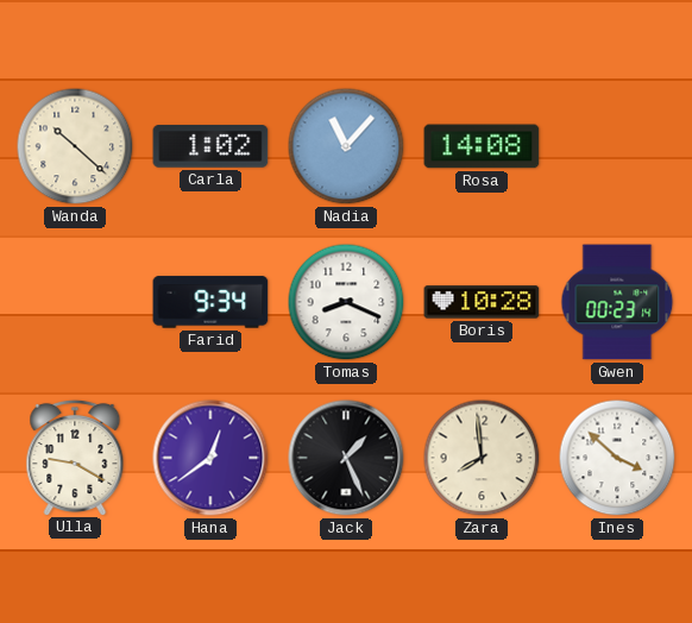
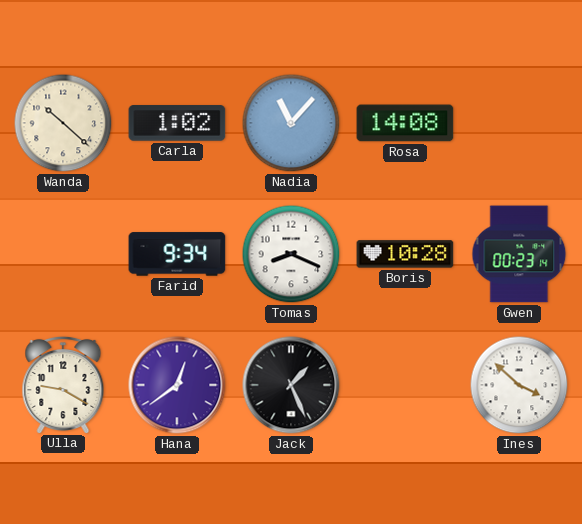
Zara: 7:59 -> none (482, 458)
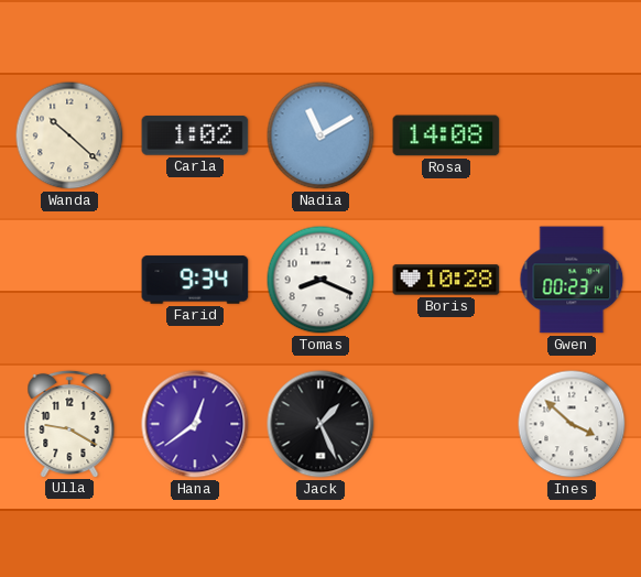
Nadia: 11:07 -> 11:10 (320, 135)
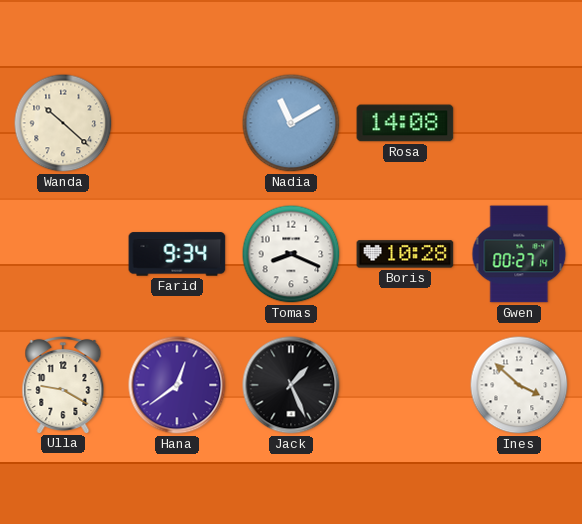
Carla: 1:02 -> none (195, 135)
Gwen: 00:23 -> 00:27 (519, 254)
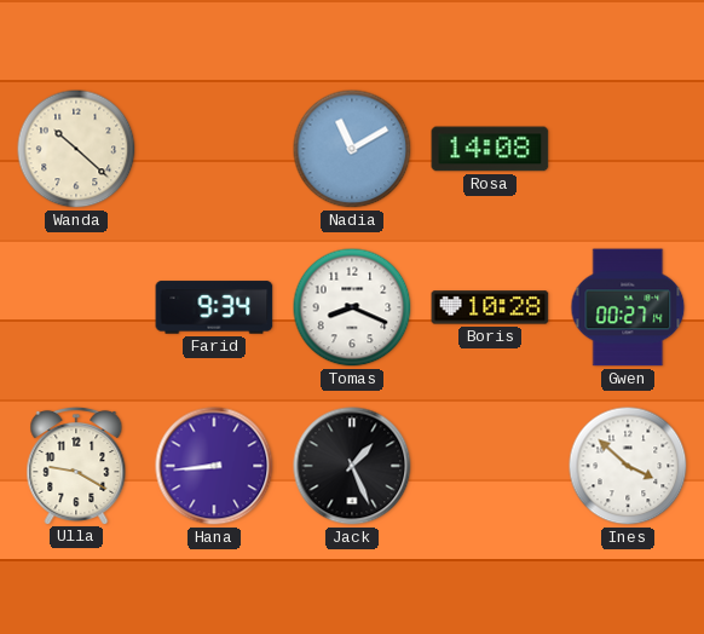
Hana: 12:39 -> 8:44 (214, 466)
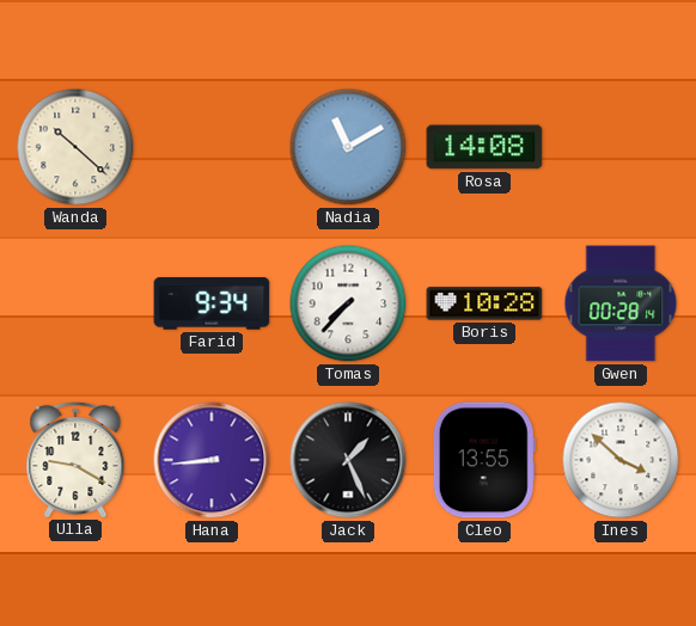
Tomas: 8:19 -> 7:37 (348, 303)
Gwen: 00:27 -> 00:28 (621, 303)
Cleo: none -> 13:55 (484, 460)
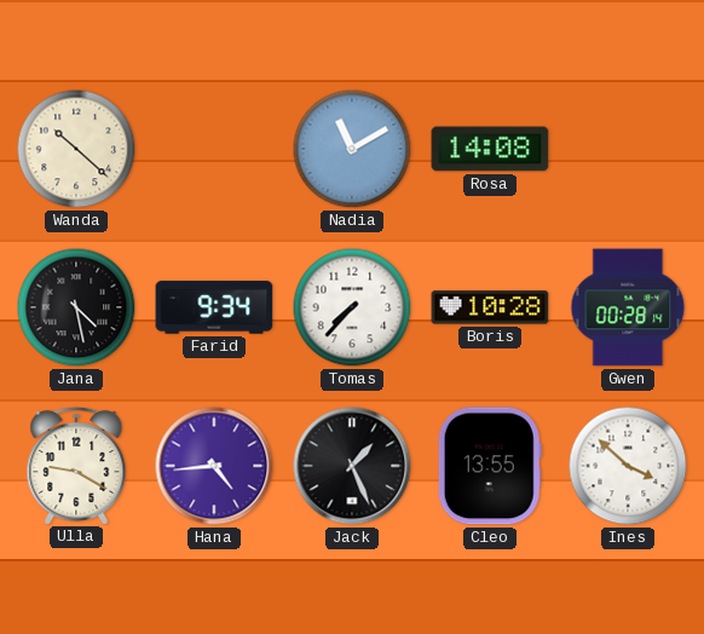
Jana: none -> 4:28 (76, 307)
Hana: 8:44 -> 4:44 (214, 466)
